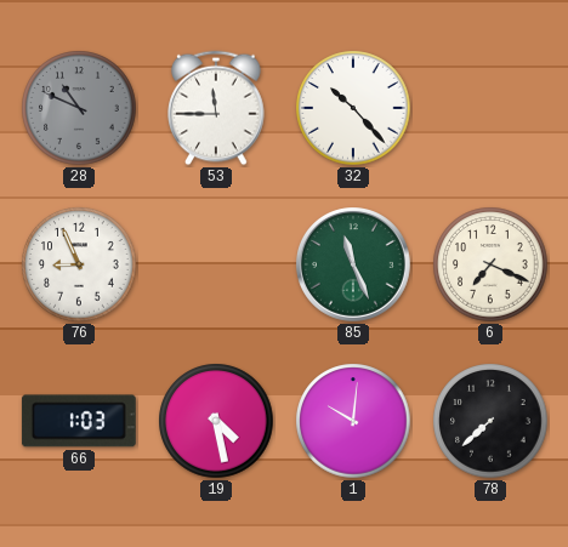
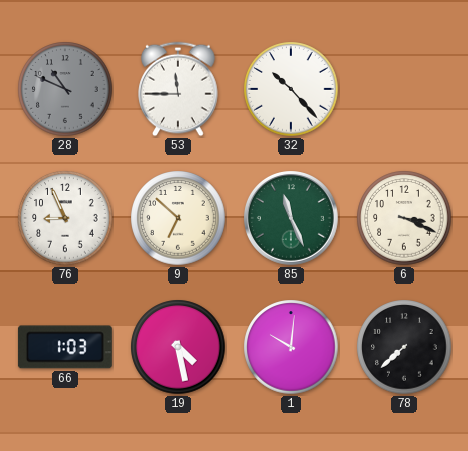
9: none -> 6:52 (178, 218)
6: 7:19 -> 3:19 (404, 218)
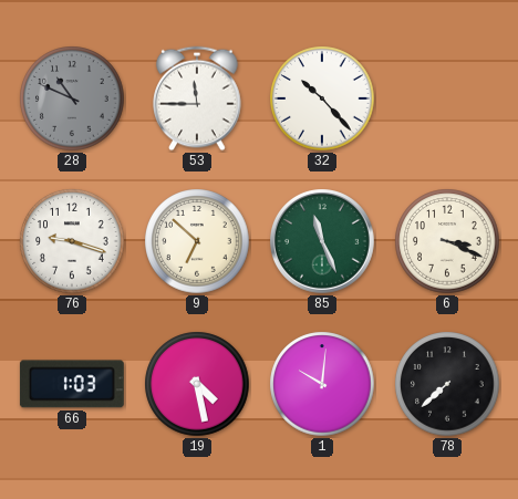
76: 8:56 -> 9:18 (72, 241)
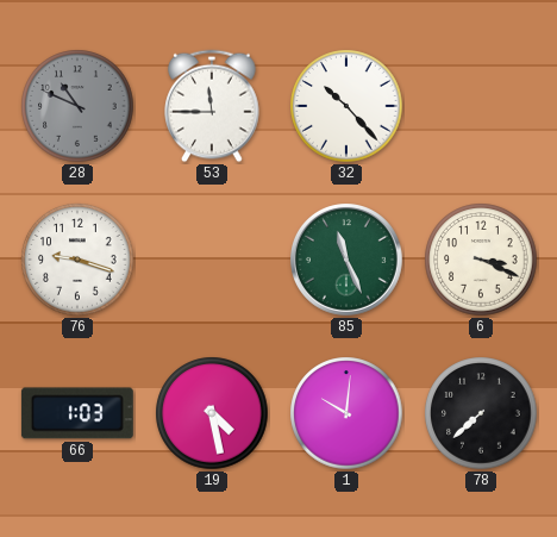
9: 6:52 -> none (197, 241)
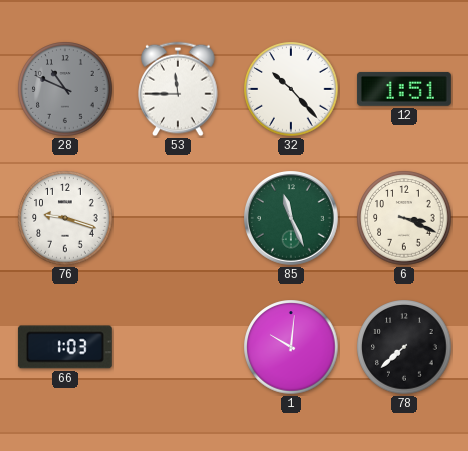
12: none -> 1:51 (404, 89)
19: 4:28 -> none (212, 413)
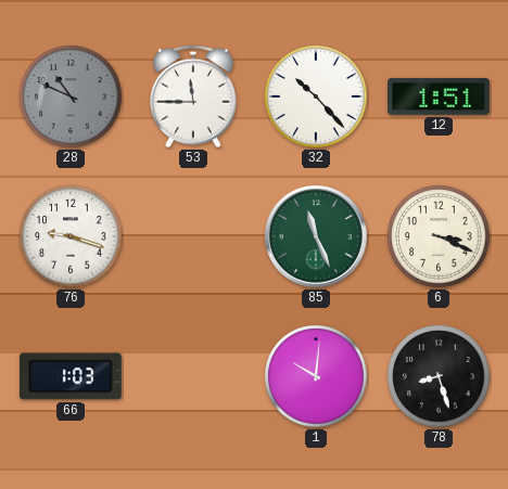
78: 7:38 -> 8:27 (439, 376)
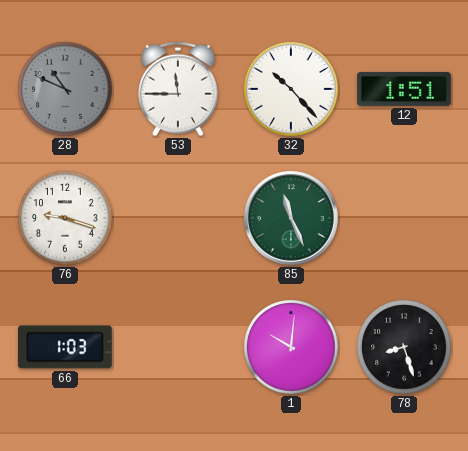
6: 3:19 -> none (439, 236)
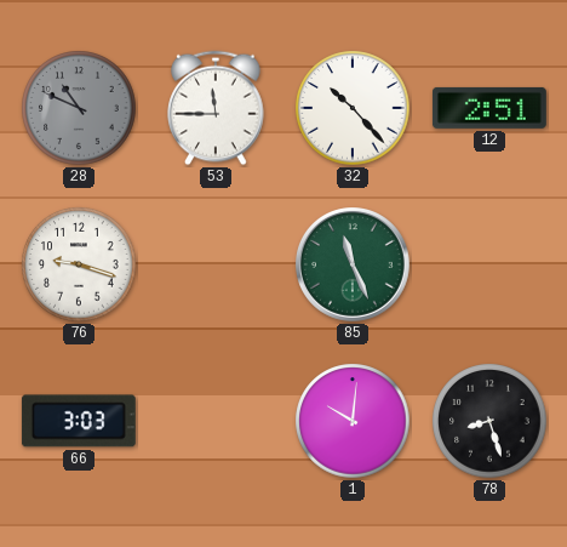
12: 1:51 -> 2:51 (489, 108)
66: 1:03 -> 3:03 (79, 421)
